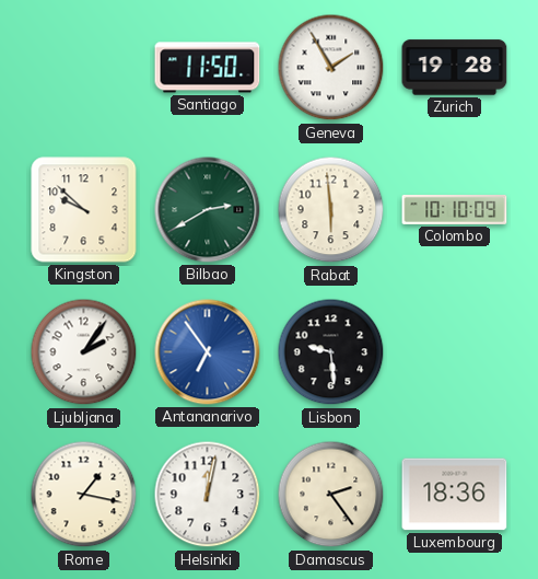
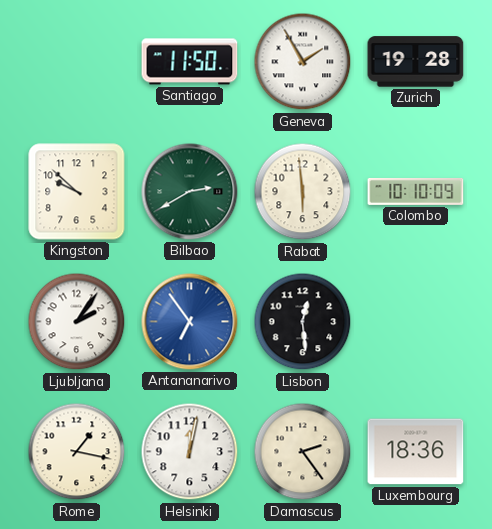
Lisbon: 9:29 -> 12:29 (303, 322)
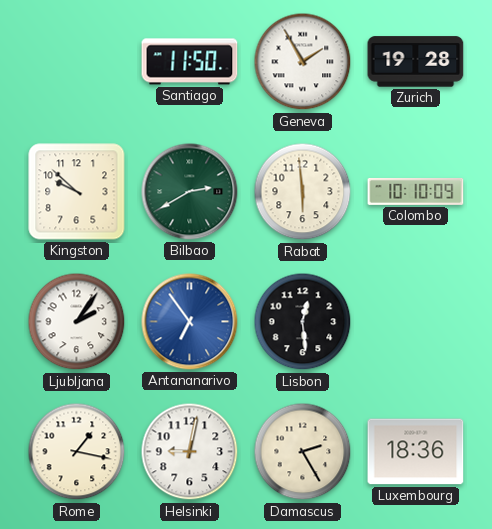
Helsinki: 12:02 -> 9:02 (190, 452)
Damascus: 2:24 -> 2:25 (303, 452)
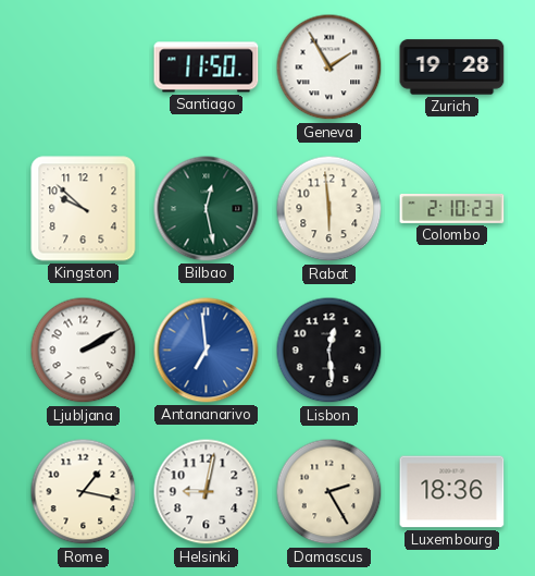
Bilbao: 2:40 -> 12:28 (207, 209)
Colombo: 10:10 -> 2:10 (452, 208)
Ljubljana: 2:06 -> 2:10 (84, 351)
Antananarivo: 6:54 -> 6:59 (207, 351)
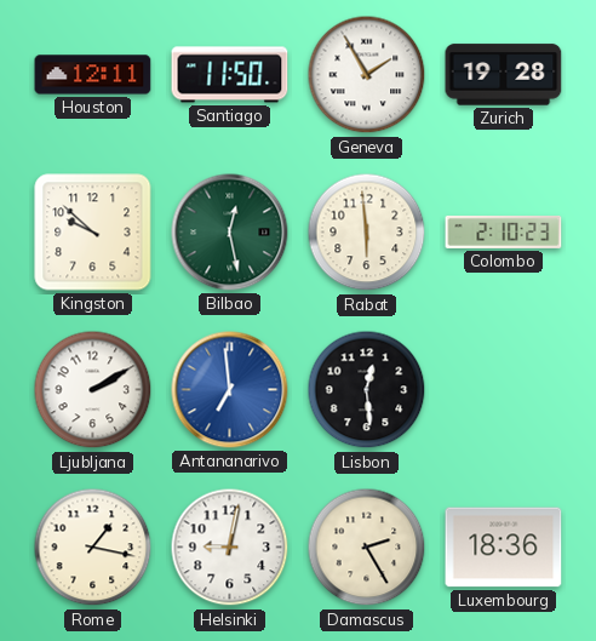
Houston: none -> 12:11 (93, 75)
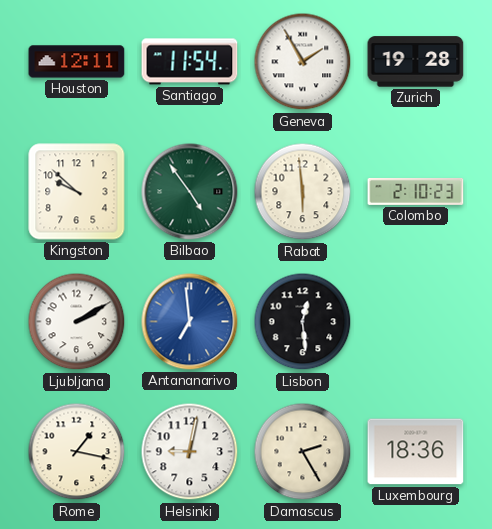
Santiago: 11:50 -> 11:54 (190, 62)
Bilbao: 12:28 -> 4:54 (190, 192)
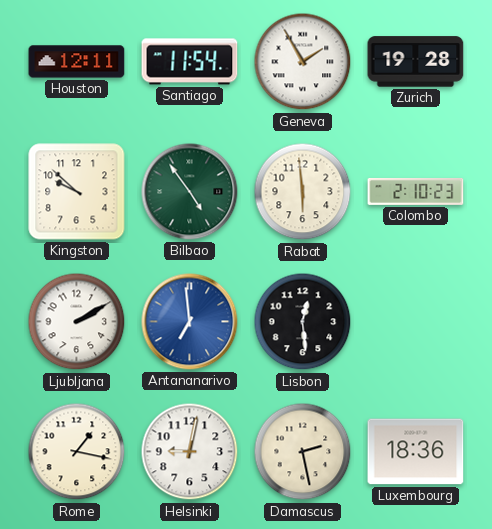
Damascus: 2:25 -> 2:28 (303, 452)
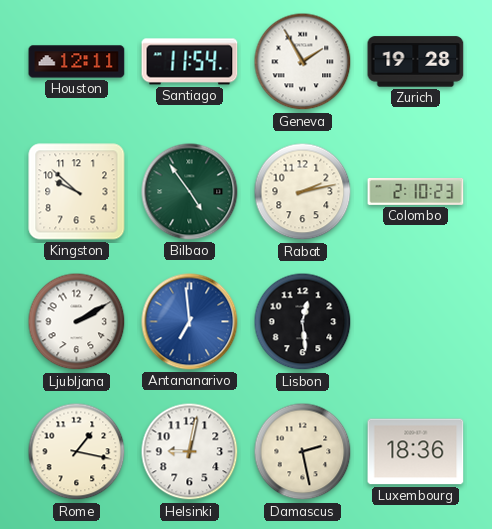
Rabat: 5:59 -> 2:13 (303, 192)
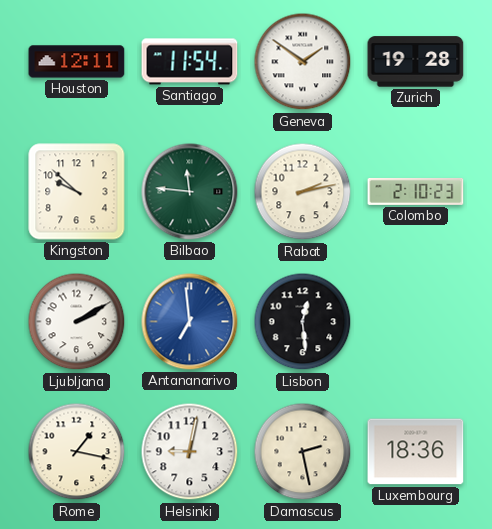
Geneva: 1:55 -> 1:51 (303, 62)
Bilbao: 4:54 -> 11:46 (190, 192)
